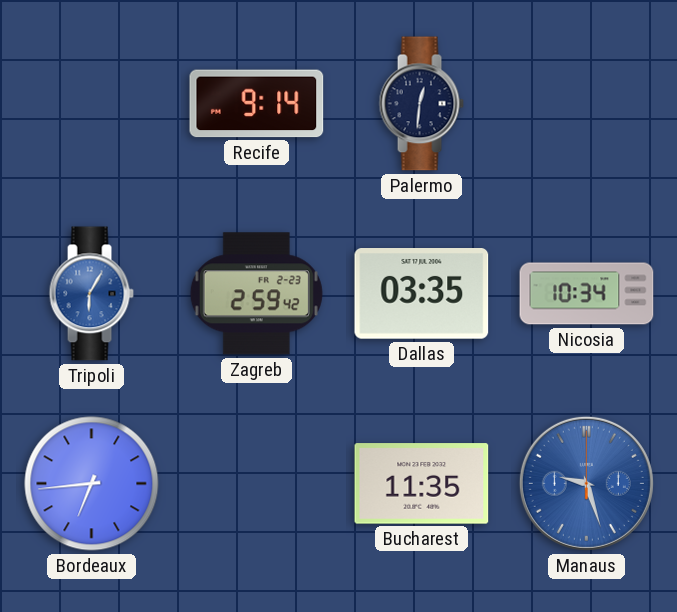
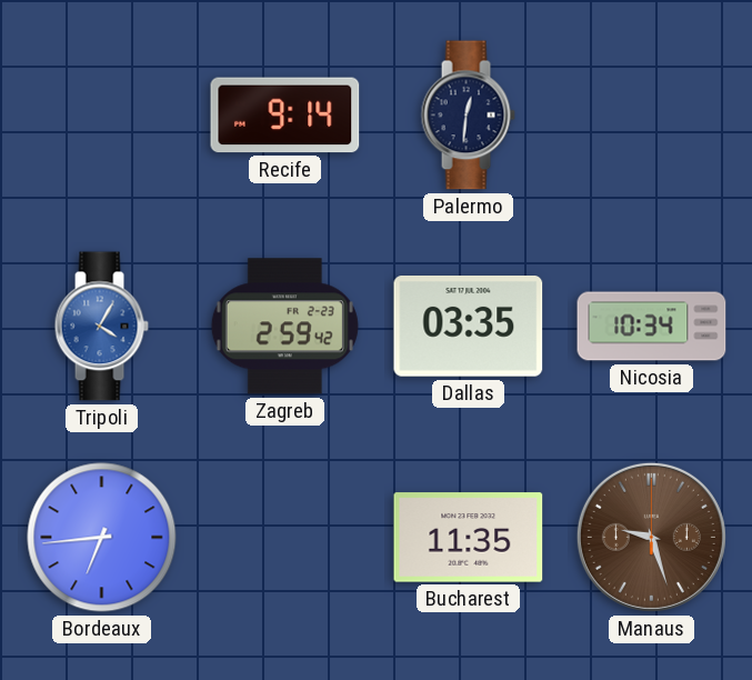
Tripoli: 6:05 -> 4:05 (101, 327)
Manaus dial: blue -> brown (651, 537)
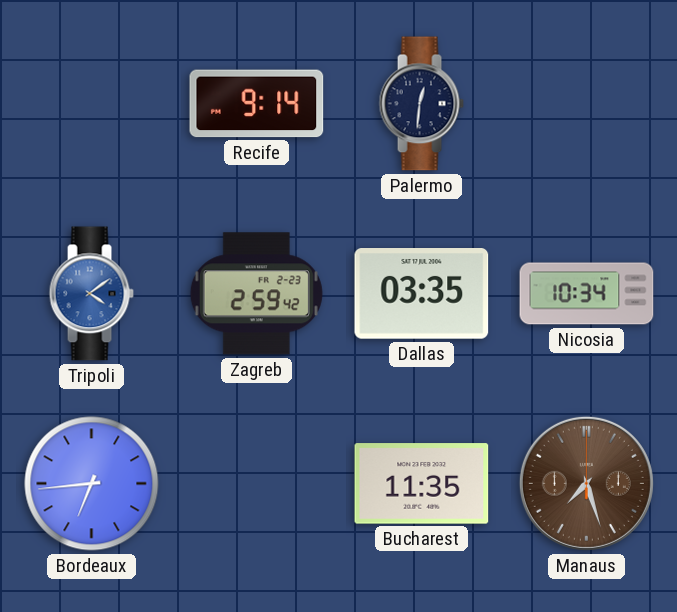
Tripoli: 4:05 -> 4:09 (91, 294)
Manaus: 9:27 -> 7:27 (586, 483)
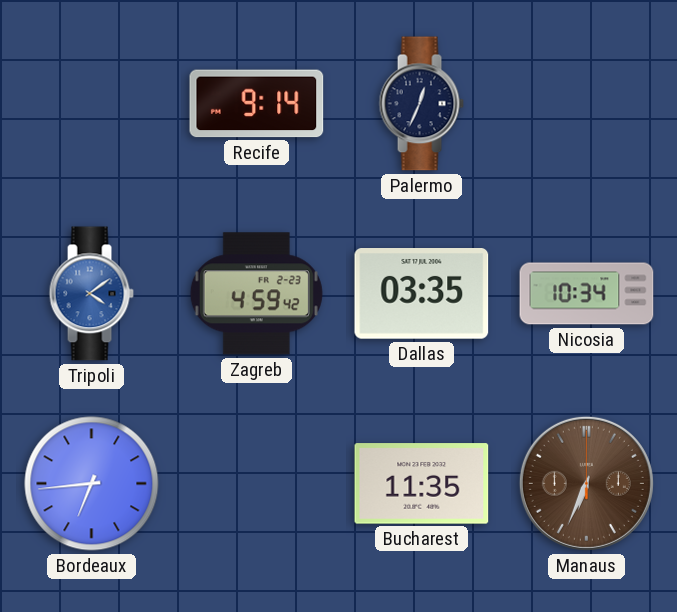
Palermo: 12:31 -> 12:34 (421, 104)
Zagreb: 2:59 -> 4:59 (256, 294)
Manaus: 7:27 -> 6:34 (586, 483)
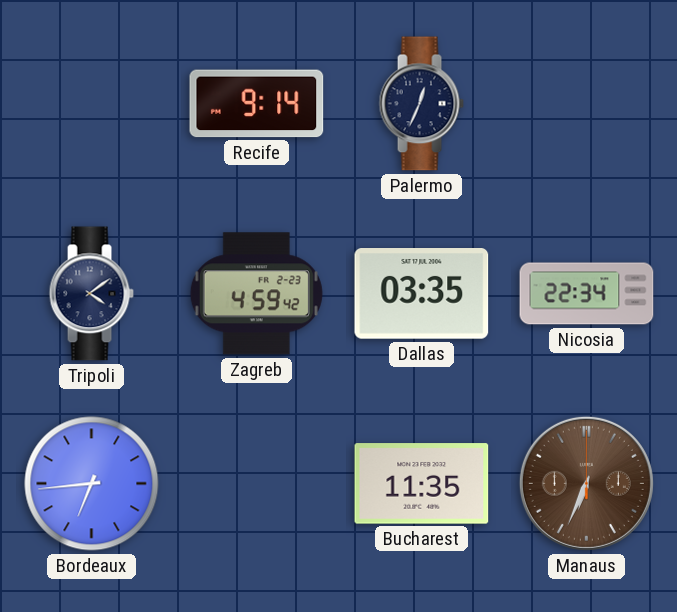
Tripoli dial: blue -> navy (91, 294)
Nicosia: 10:34 -> 22:34 (587, 294)
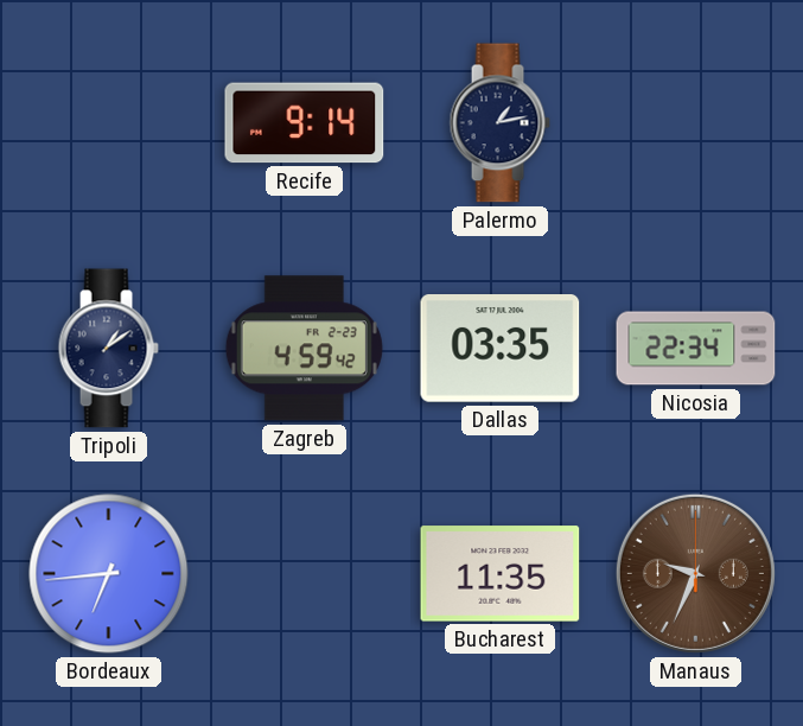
Palermo: 12:34 -> 1:13 (499, 123)
Tripoli: 4:09 -> 1:09 (108, 349)
Manaus: 6:34 -> 9:34 (695, 573)
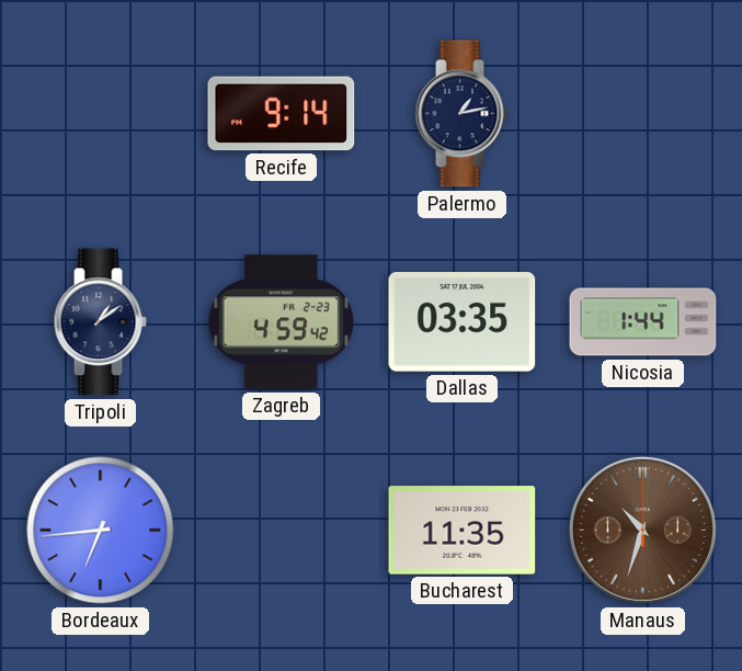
Nicosia: 22:34 -> 1:44 (643, 322)
Manaus: 9:34 -> 10:33 (642, 530)
